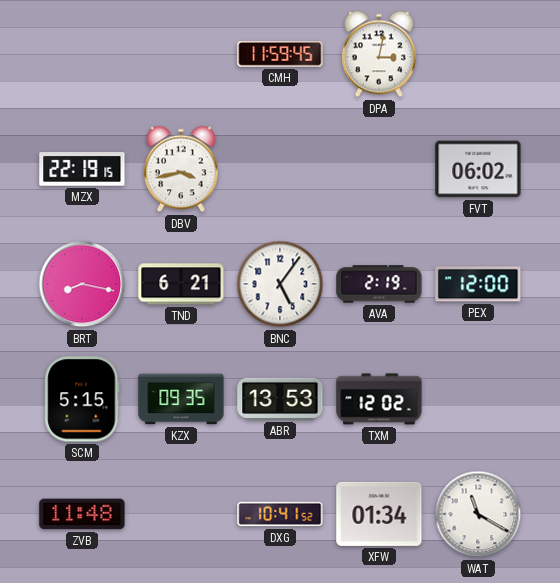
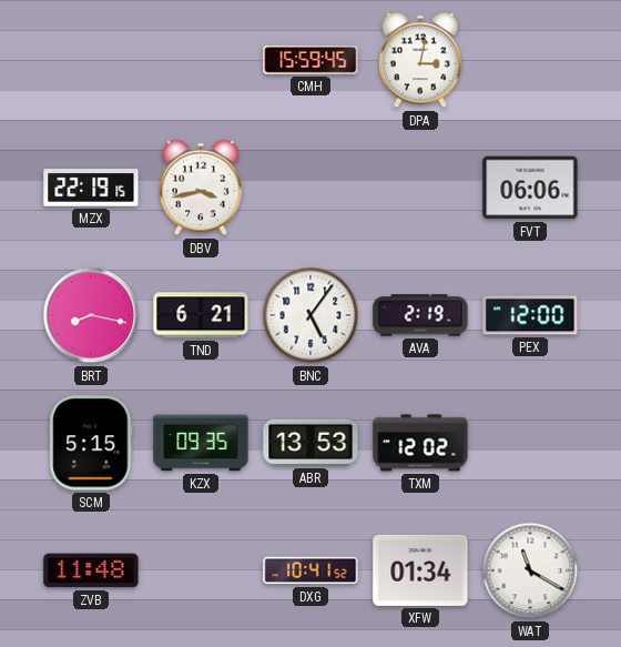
CMH: 11:59 -> 15:59 (310, 61)
FVT: 06:02 -> 06:06 (530, 188)
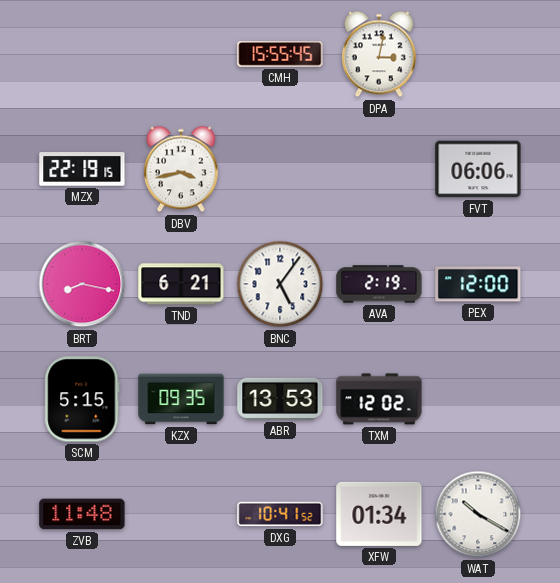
CMH: 15:59 -> 15:55 (280, 55)
WAT: 11:20 -> 10:20 (478, 514)
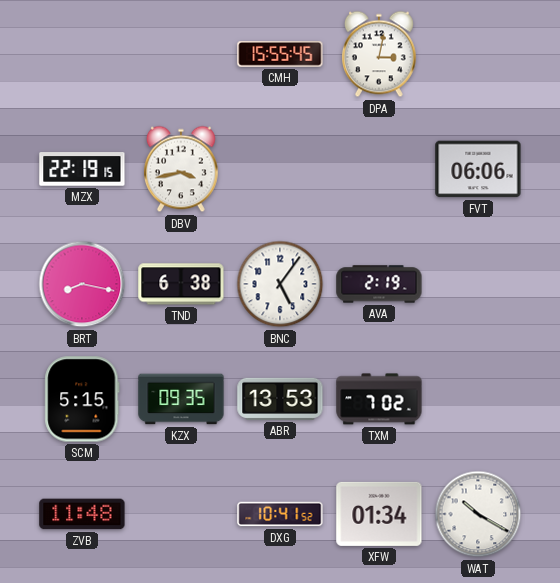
TND: 6:21 -> 6:38 (181, 284)
PEX: 12:00 -> none (478, 284)
TXM: 12:02 -> 7:02 (379, 399)
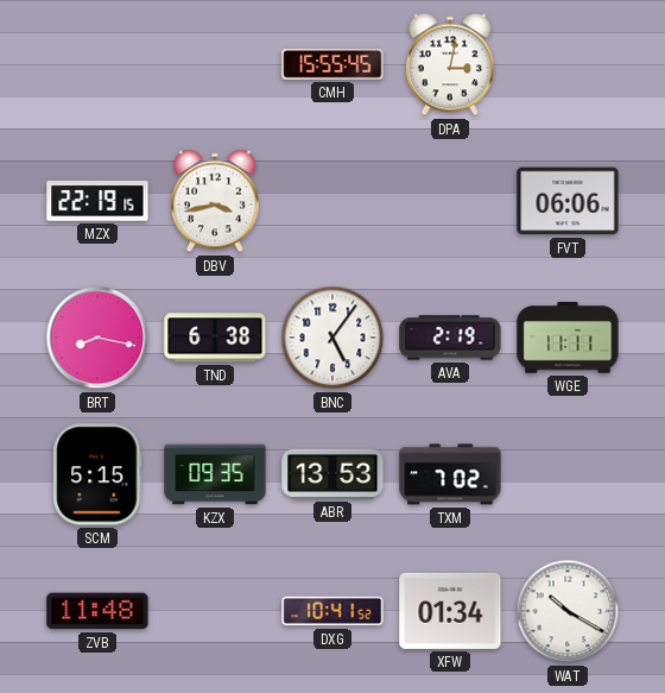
WGE: none -> 11:11 (568, 338)
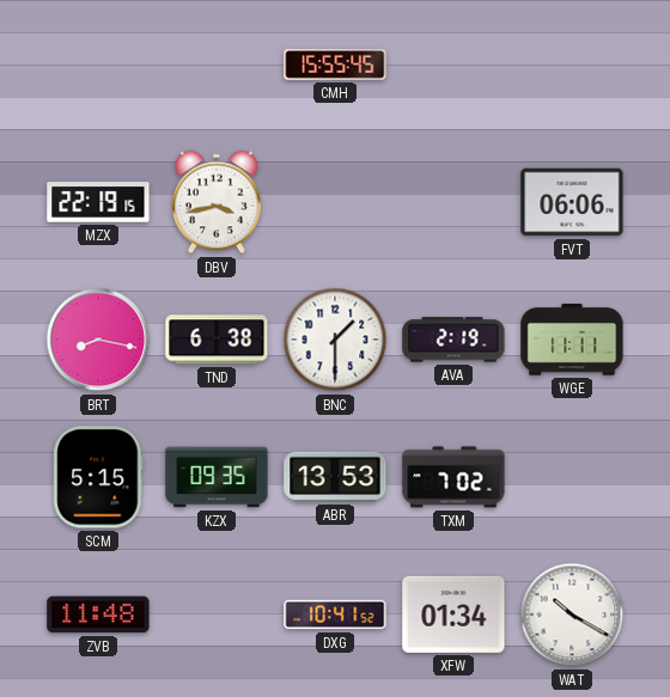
DPA: 3:02 -> none (450, 64)
BNC: 5:06 -> 1:30 (335, 340)
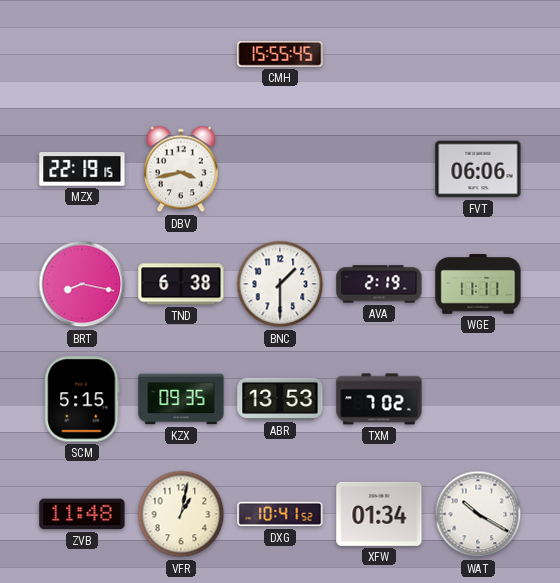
VFR: none -> 1:02 (181, 514)
